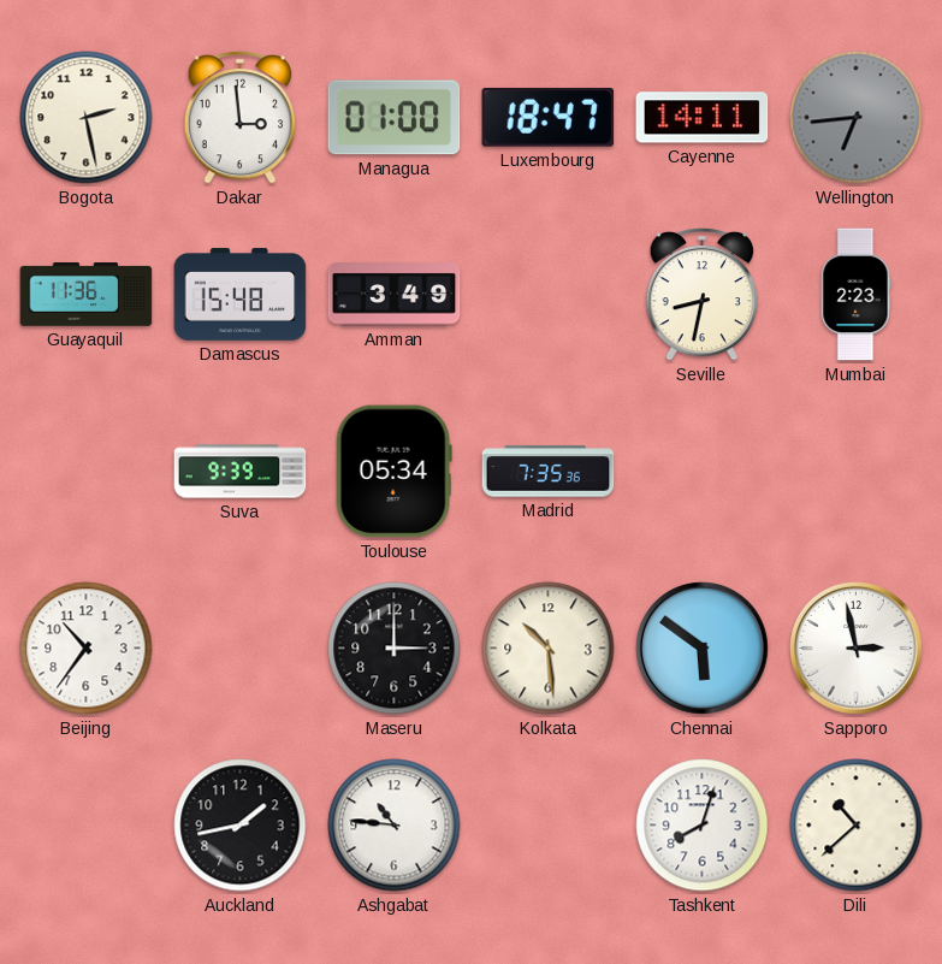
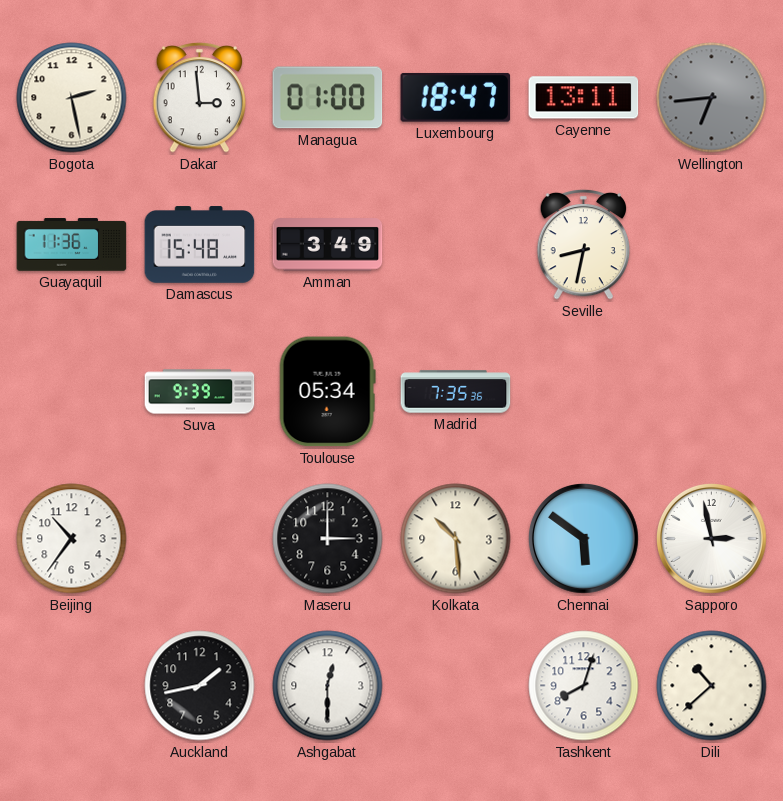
Cayenne: 14:11 -> 13:11 (584, 98)
Mumbai: 2:23 -> none (855, 295)
Ashgabat: 10:46 -> 12:30 (328, 686)
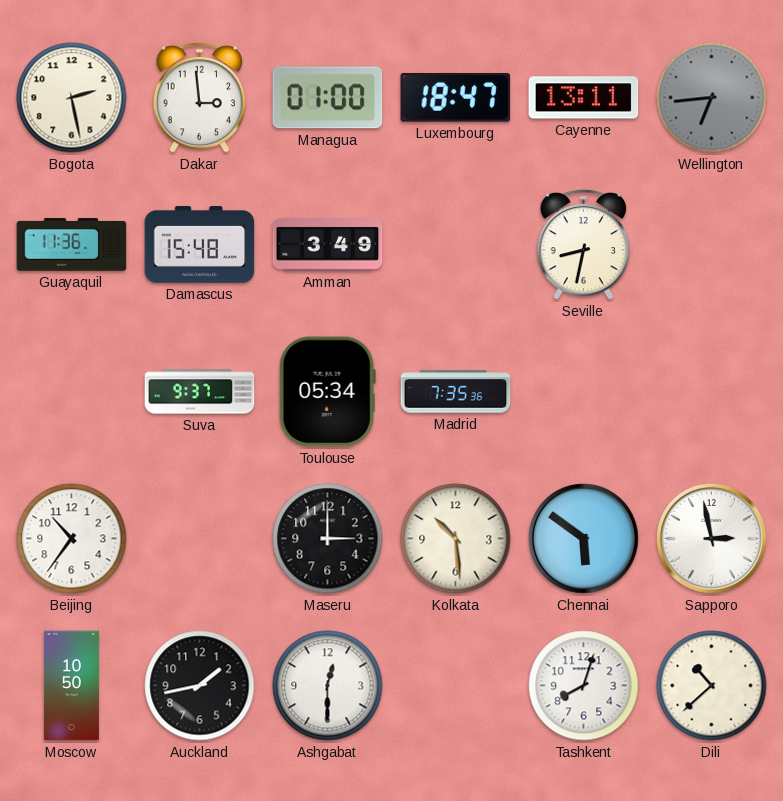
Suva: 9:39 -> 9:37 (200, 392)
Moscow: none -> 10:50 (71, 686)
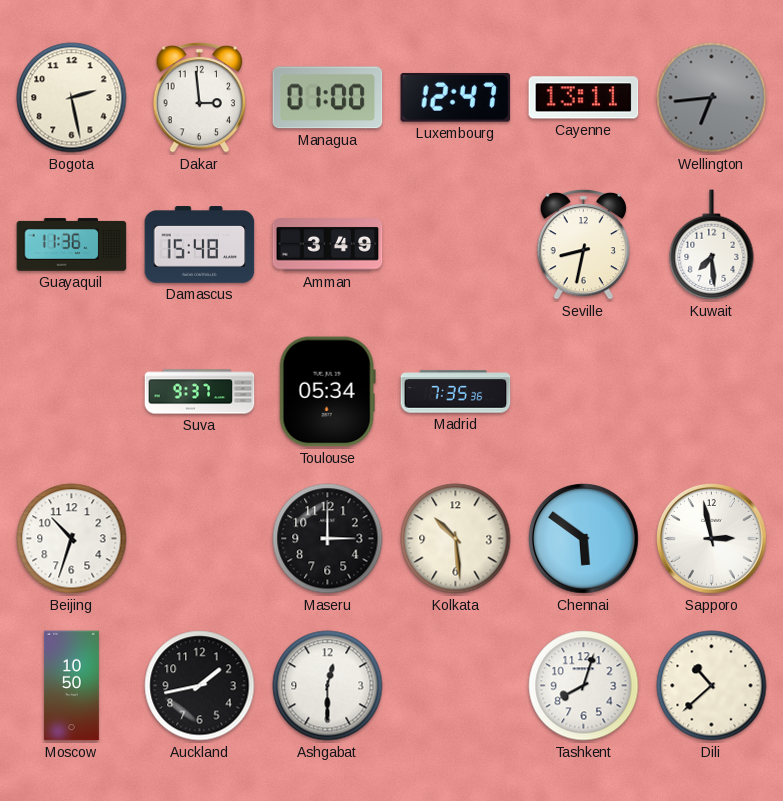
Luxembourg: 18:47 -> 12:47 (456, 97)
Kuwait: none -> 7:29 (712, 245)
Beijing: 10:36 -> 10:33 (72, 539)
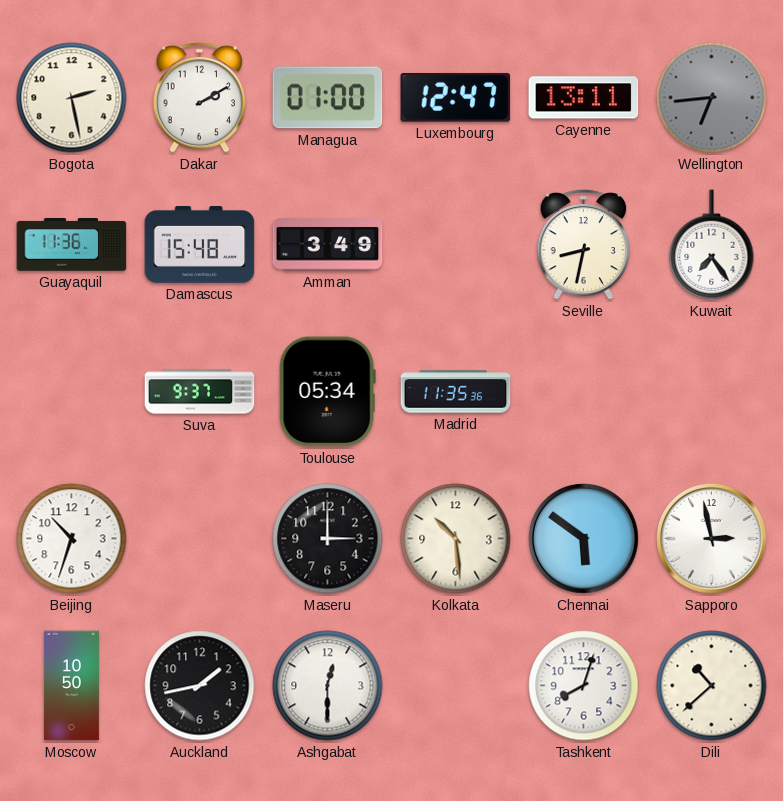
Dakar: 2:59 -> 2:10 (200, 97)
Kuwait: 7:29 -> 7:24 (712, 245)
Madrid: 7:35 -> 11:35 (456, 392)
